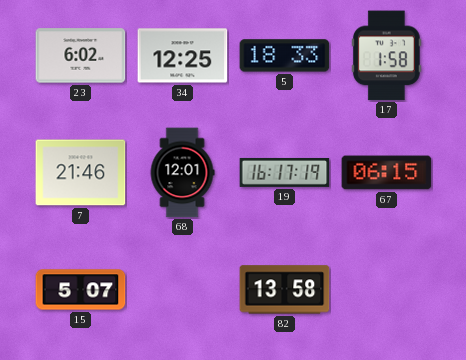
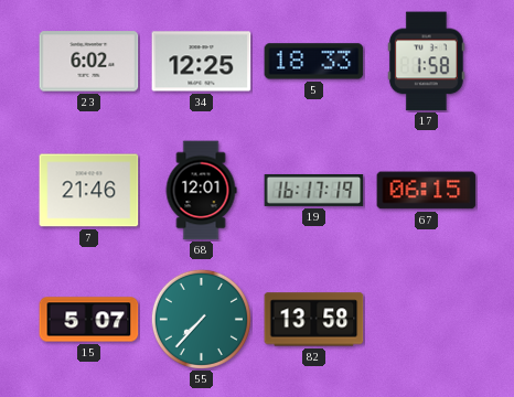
55: none -> 7:37 (201, 319)
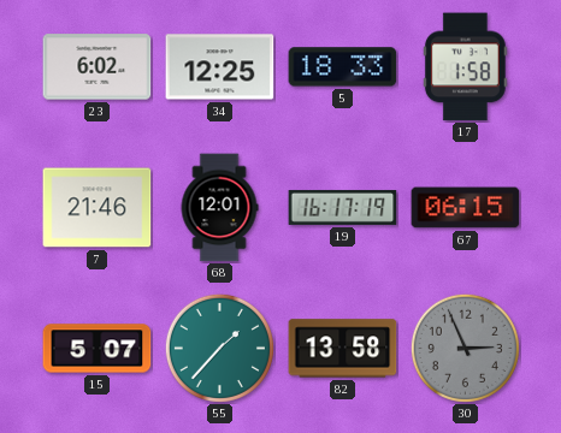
55: 7:37 -> 1:37 (219, 348)
30: none -> 2:56 (465, 348)
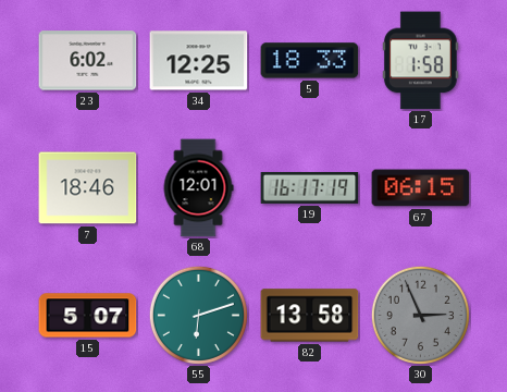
7: 21:46 -> 18:46 (88, 188)
55: 1:37 -> 6:12 (198, 315)
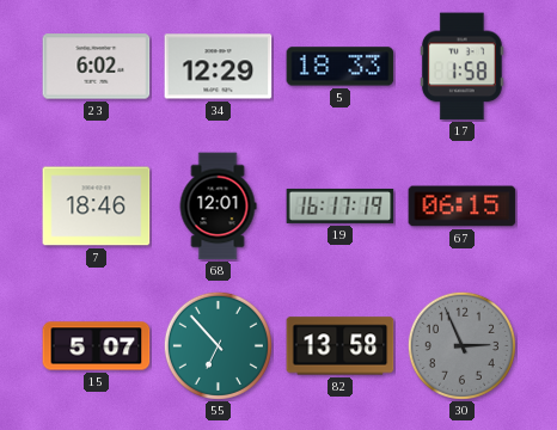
34: 12:25 -> 12:29 (219, 67)
55: 6:12 -> 6:53 (218, 345)
